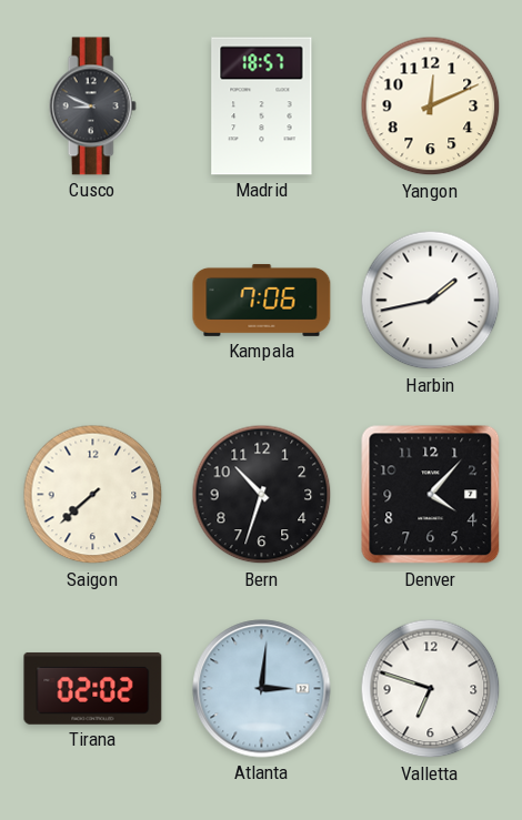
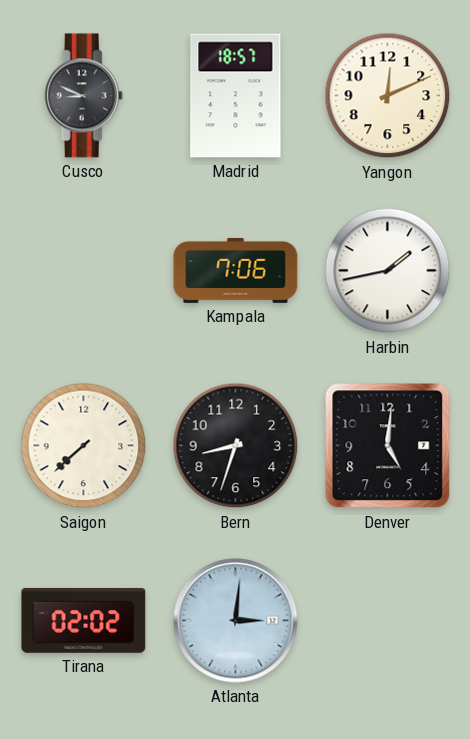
Bern: 10:33 -> 8:33 (236, 446)
Denver: 4:07 -> 5:01 (388, 446)
Valletta: 6:48 -> none (431, 689)
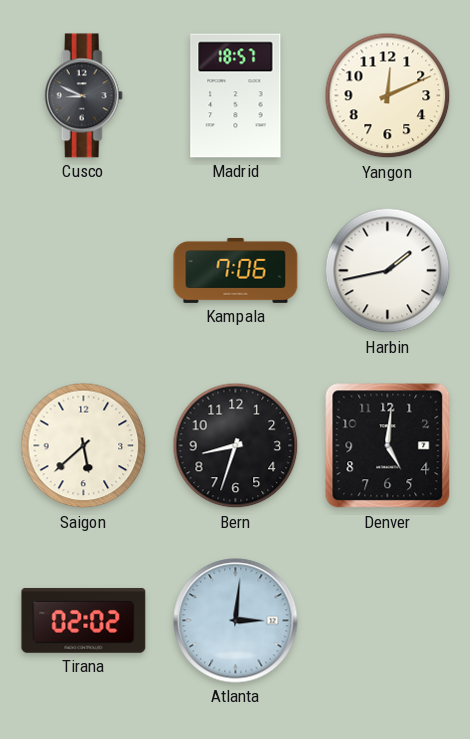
Saigon: 7:38 -> 5:38 (84, 446)
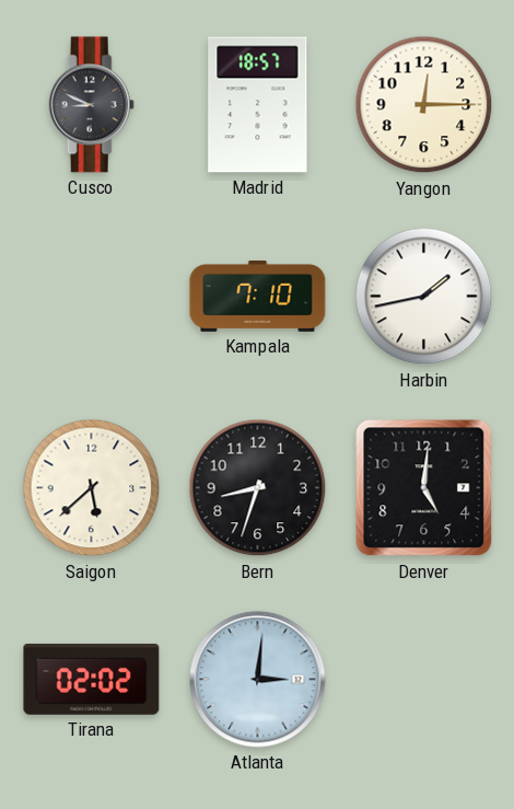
Yangon: 12:11 -> 12:15 (424, 105)
Kampala: 7:06 -> 7:10 (258, 296)
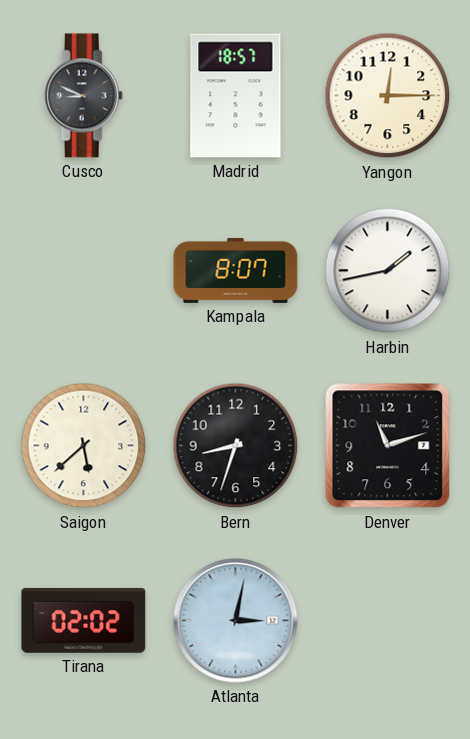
Kampala: 7:10 -> 8:07 (236, 270)
Denver: 5:01 -> 11:12 (388, 446)
Atlanta: 3:01 -> 3:02 (236, 621)
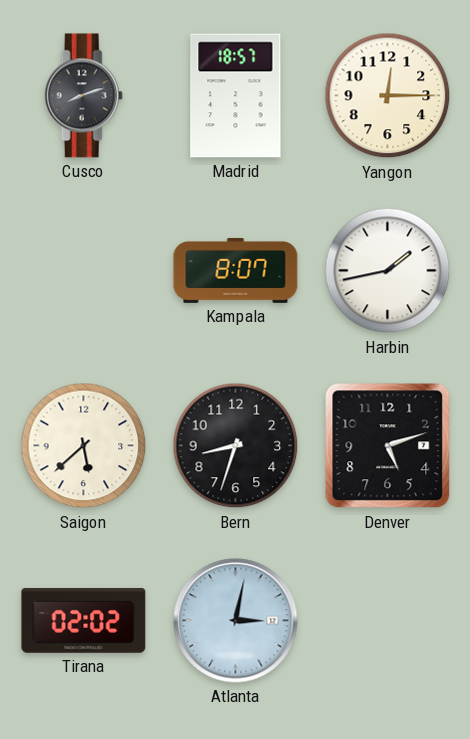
Cusco: 8:49 -> 8:12 (83, 96)
Denver: 11:12 -> 5:12 (388, 446)
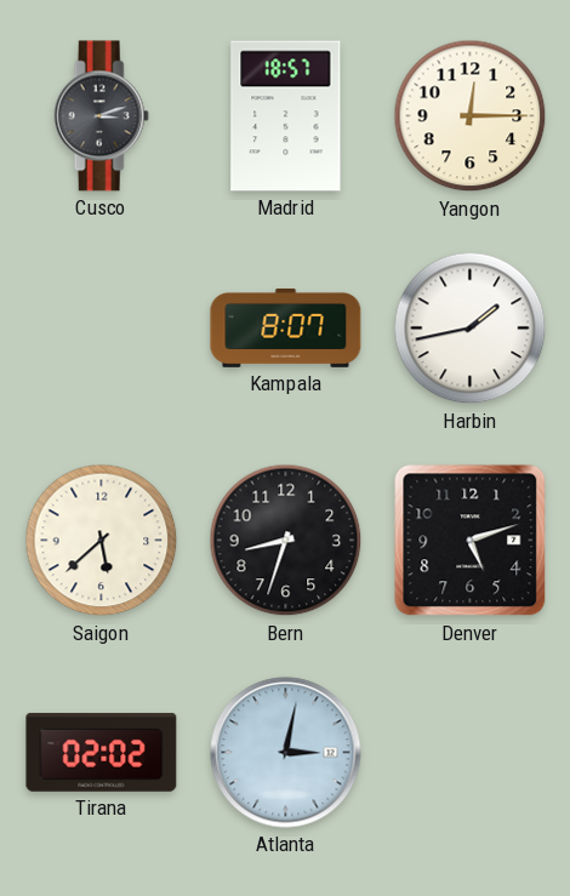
Cusco: 8:12 -> 3:12 (101, 116)
